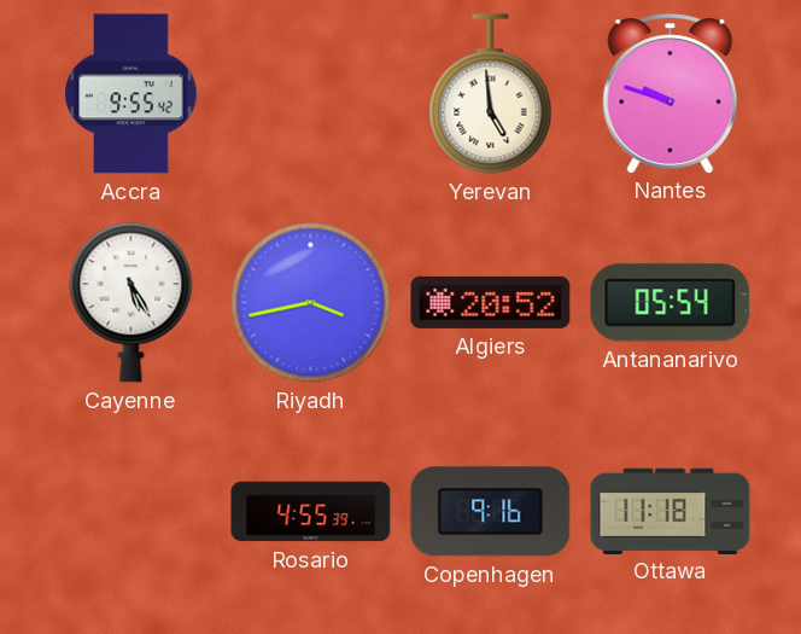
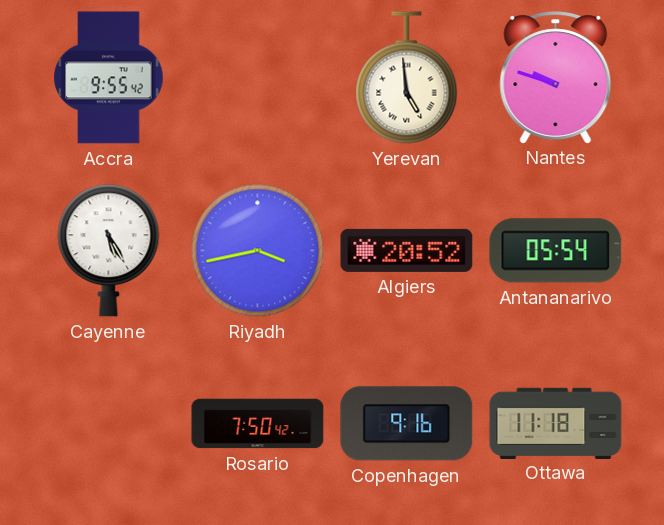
Rosario: 4:55 -> 7:50 (258, 424)
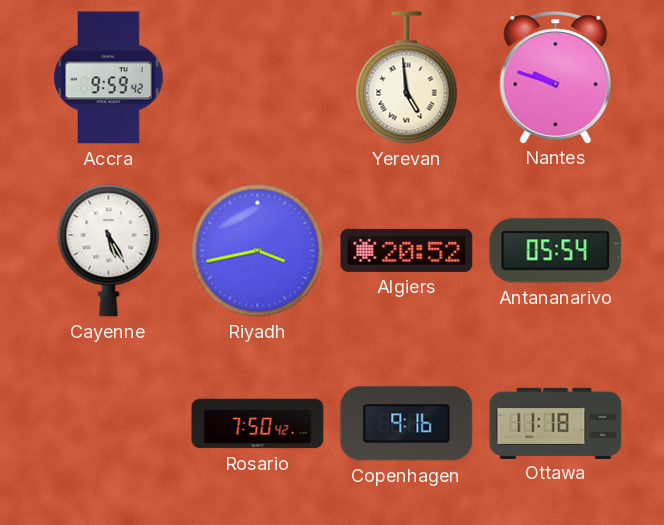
Accra: 9:55 -> 9:59 (109, 78)
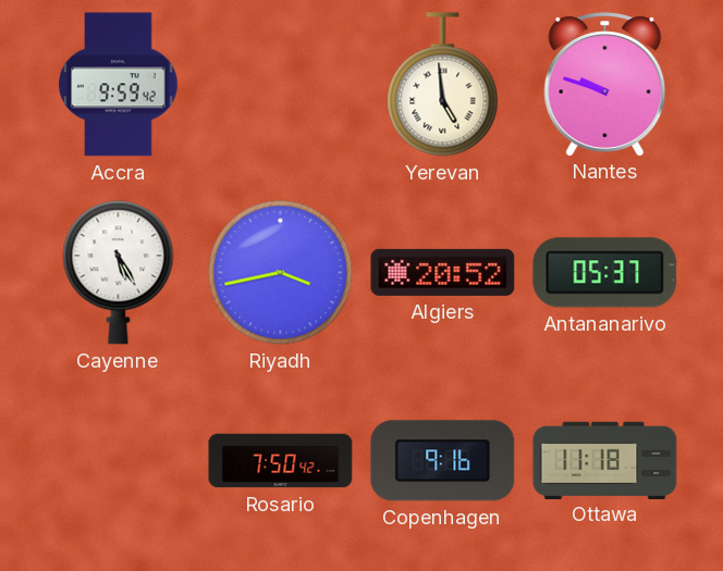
Antananarivo: 05:54 -> 05:37 (605, 273)
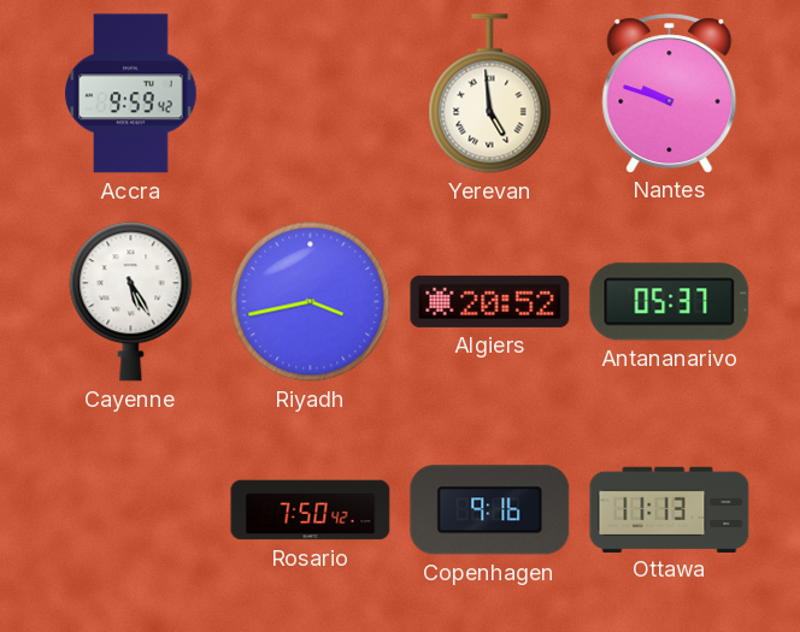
Ottawa: 11:18 -> 11:13 (670, 509)
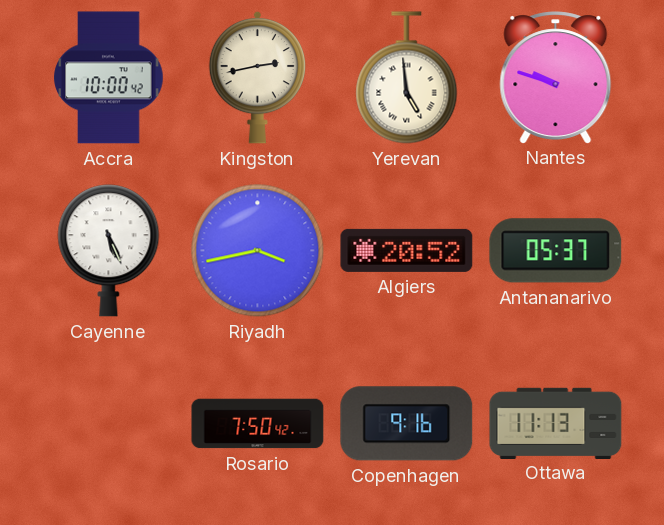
Accra: 9:59 -> 10:00 (109, 78)
Kingston: none -> 2:43 (257, 77)
Cayenne: 5:25 -> 5:26 (109, 251)
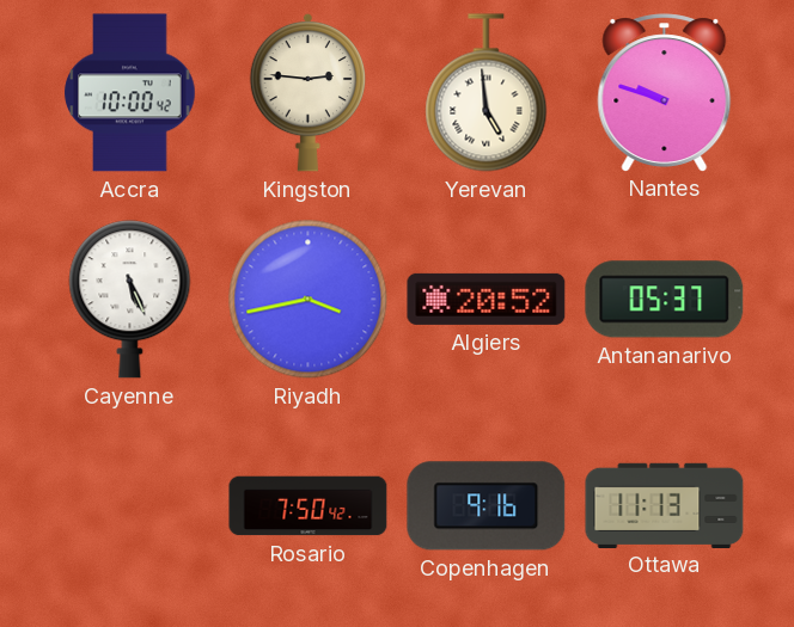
Kingston: 2:43 -> 2:46 (307, 92)
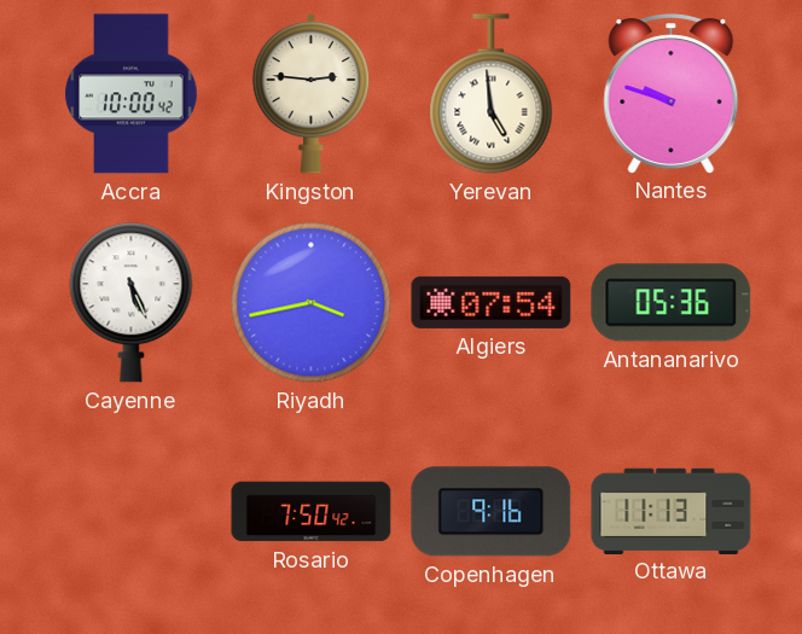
Algiers: 20:52 -> 07:54 (492, 302)
Antananarivo: 05:37 -> 05:36 (672, 303)
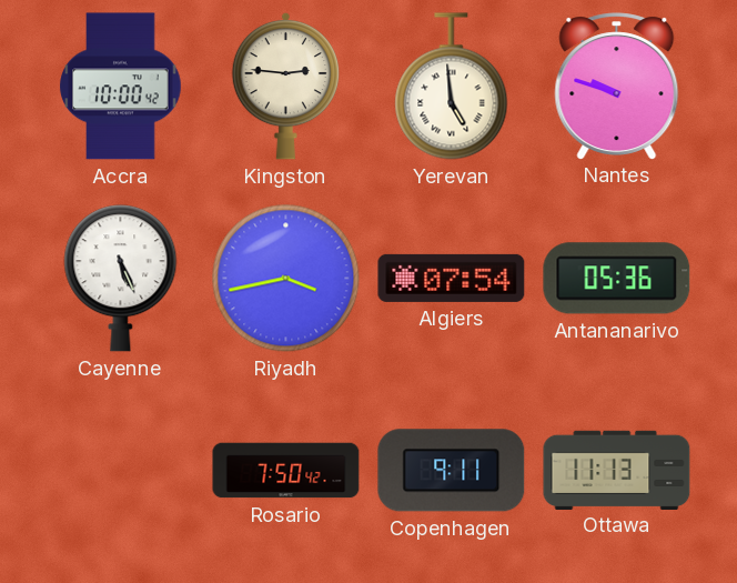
Copenhagen: 9:16 -> 9:11 (452, 471)
